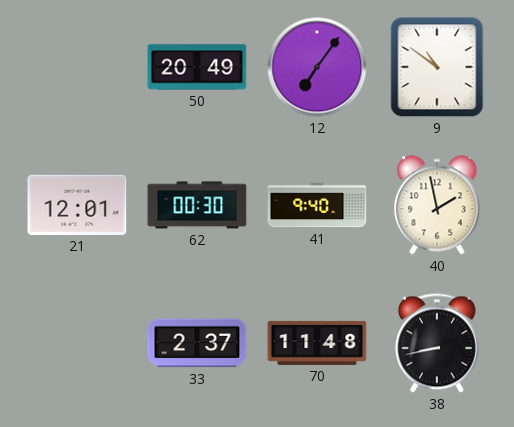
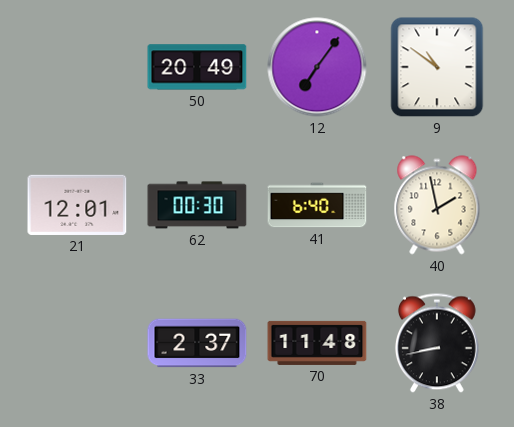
41: 9:40 -> 6:40 (317, 205)
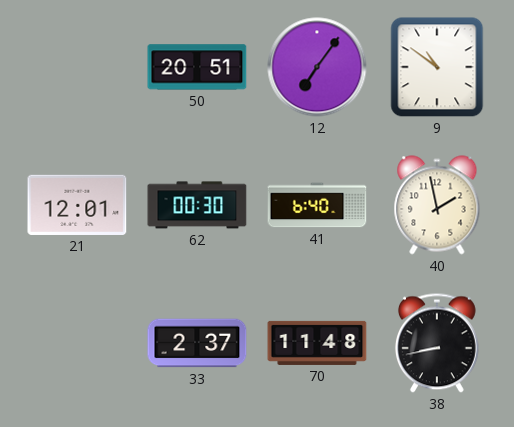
50: 20:49 -> 20:51 (197, 67)
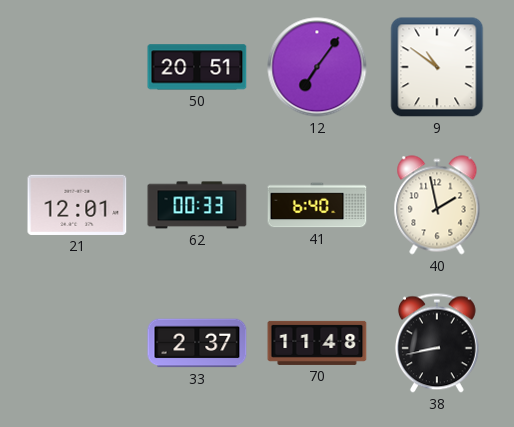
62: 00:30 -> 00:33 (197, 205)
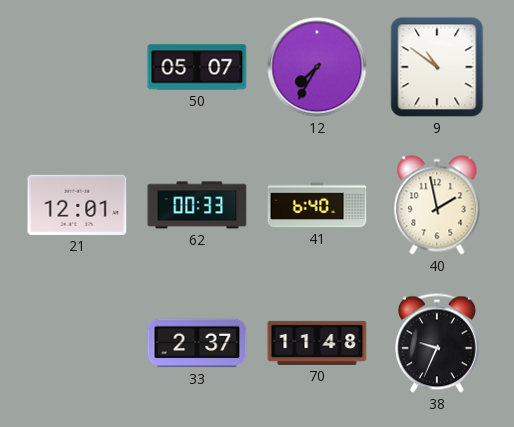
50: 20:51 -> 05:07 (197, 67)
12: 7:06 -> 7:35 (317, 67)
38: 8:43 -> 9:34 (437, 343)
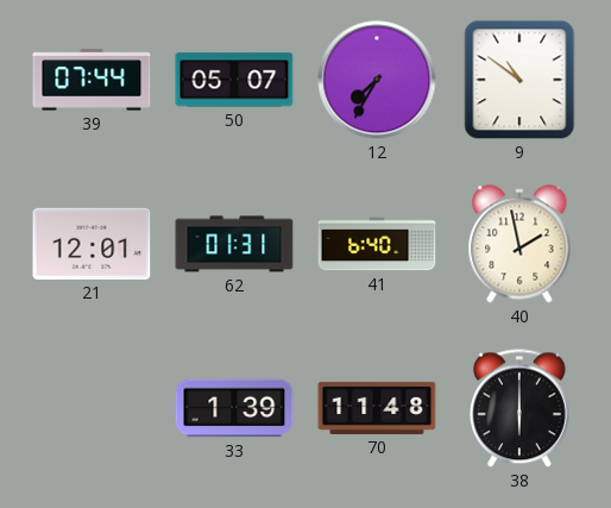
39: none -> 07:44 (92, 80)
62: 00:33 -> 01:31 (234, 244)
33: 2:37 -> 1:39 (234, 408)
38: 9:34 -> 6:00 (519, 408)
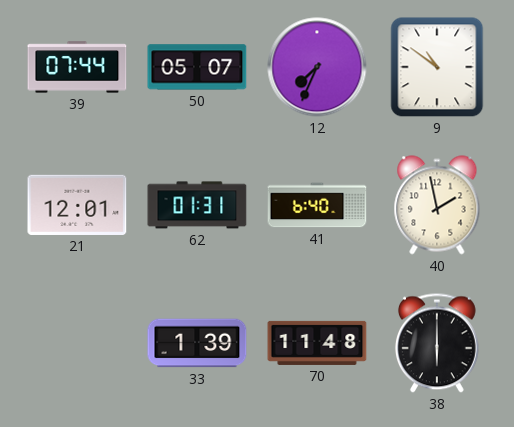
12: 7:35 -> 7:34 (317, 67)
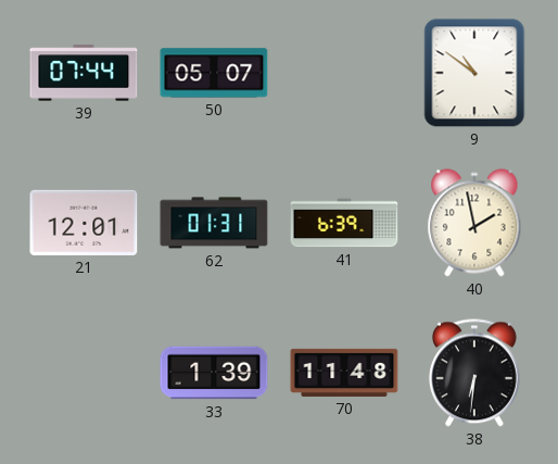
12: 7:34 -> none (317, 67)
41: 6:40 -> 6:39 (344, 223)
38: 6:00 -> 6:31 (474, 373)
